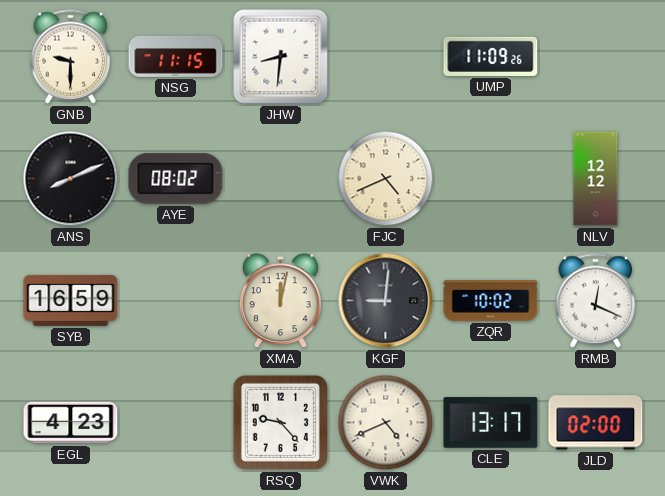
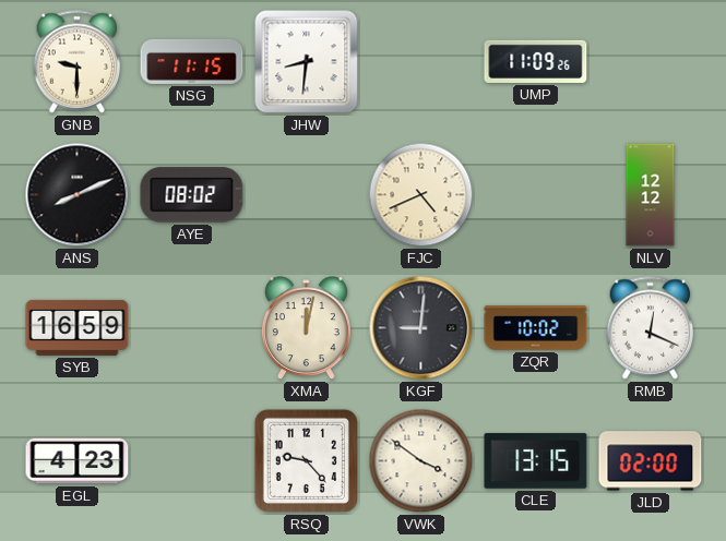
VWK: 4:41 -> 3:51 (421, 461)
CLE: 13:17 -> 13:15 (536, 461)
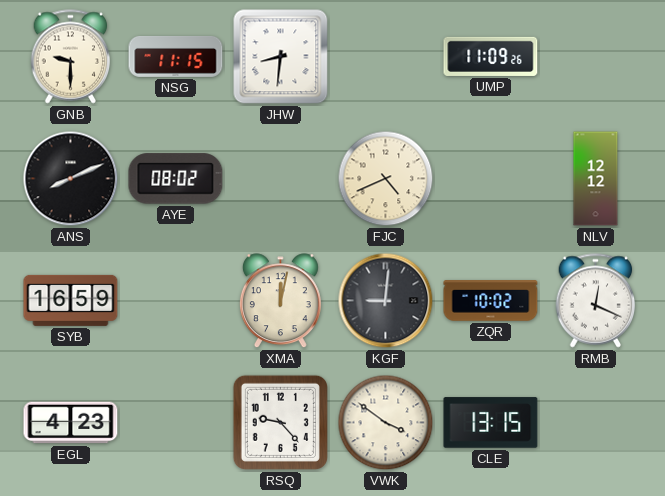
JLD: 02:00 -> none (651, 461)
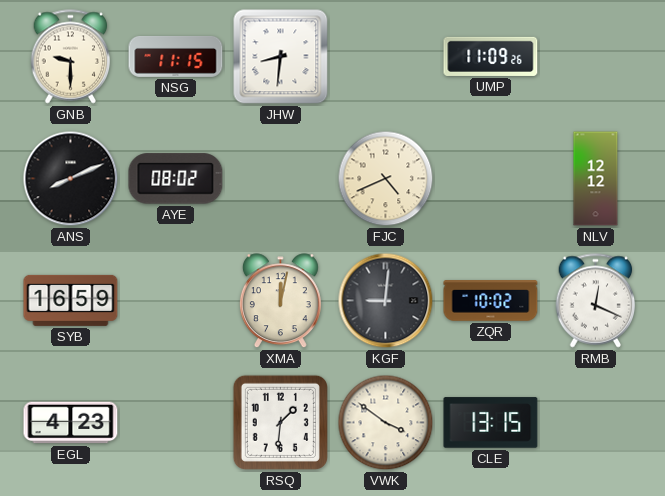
RSQ: 9:23 -> 1:31 (280, 422)
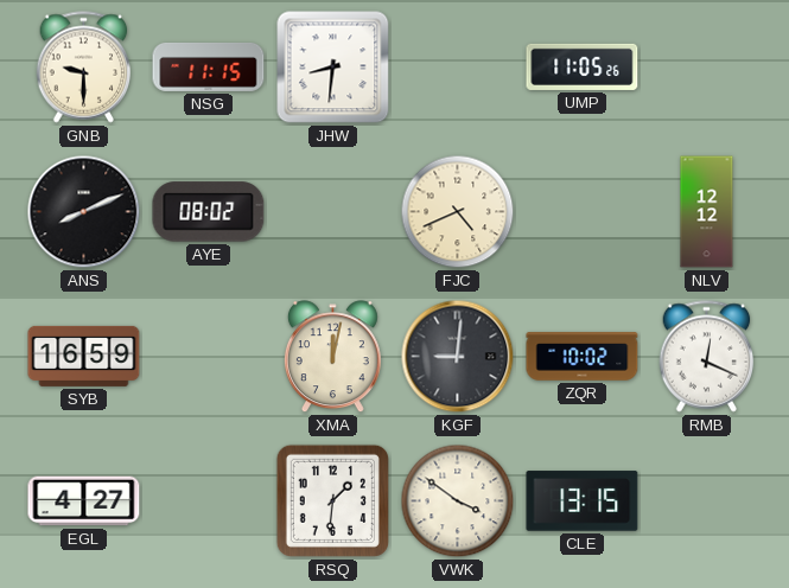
UMP: 11:09 -> 11:05 (583, 66)
EGL: 4:23 -> 4:27 (84, 501)
